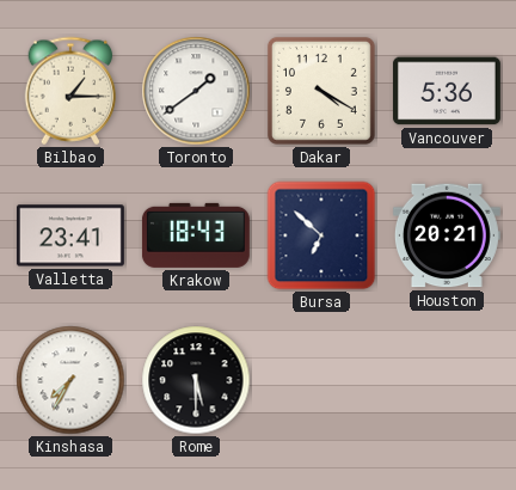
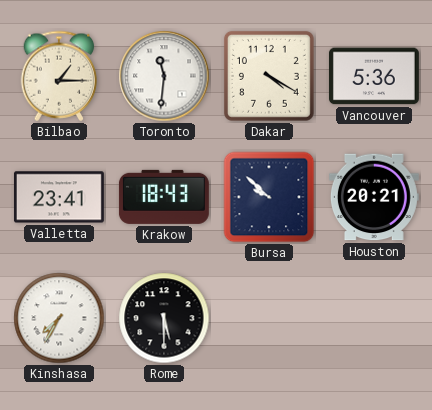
Toronto: 1:39 -> 11:31 (164, 76)
Bursa: 6:52 -> 9:52 (269, 197)
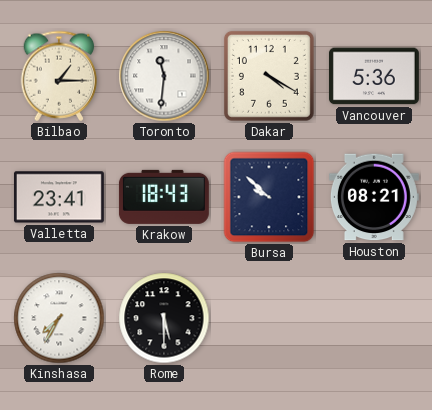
Houston: 20:21 -> 08:21 (374, 197)
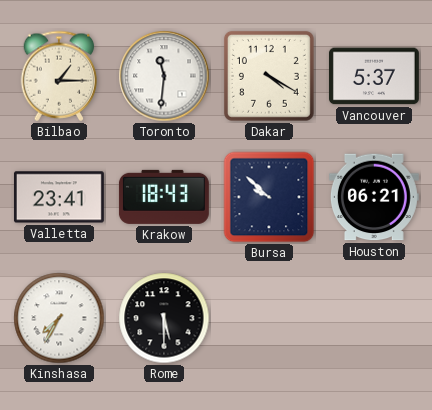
Vancouver: 5:36 -> 5:37 (374, 76)
Houston: 08:21 -> 06:21 (374, 197)
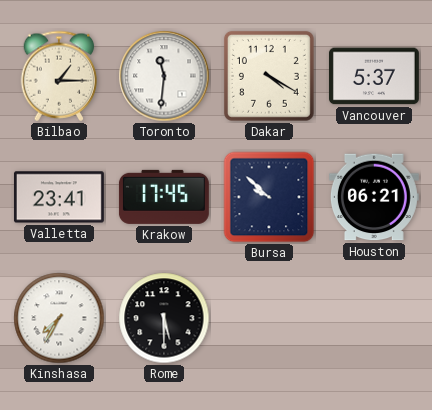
Krakow: 18:43 -> 17:45 (164, 197)
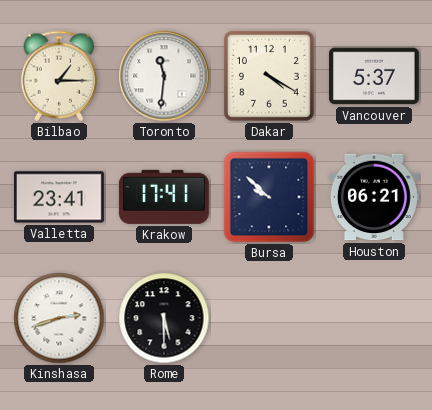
Krakow: 17:45 -> 17:41 (164, 197)
Kinshasa: 7:35 -> 2:42 (59, 318)
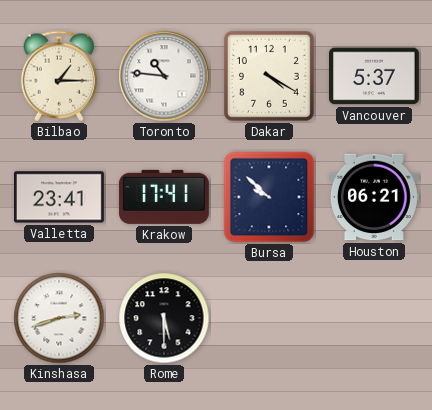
Toronto: 11:31 -> 10:46 (164, 76)
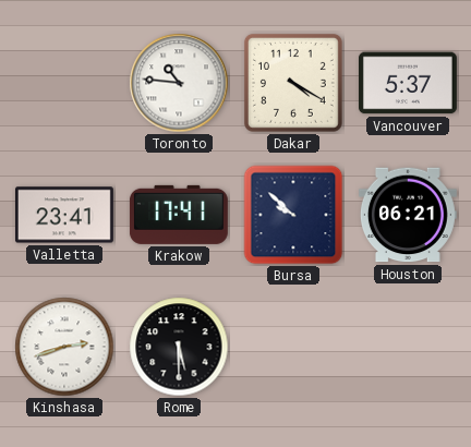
Bilbao: 1:15 -> none (59, 76)
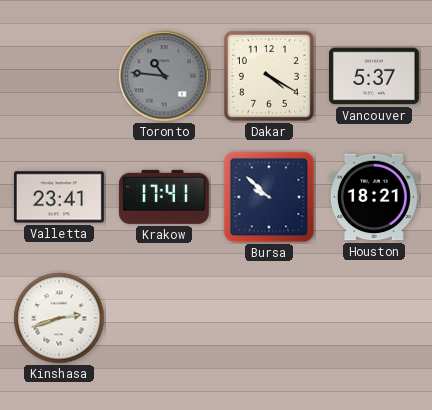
Toronto dial: white -> grey (164, 76)
Houston: 06:21 -> 18:21 (374, 197)
Rome: 5:30 -> none (179, 347)
